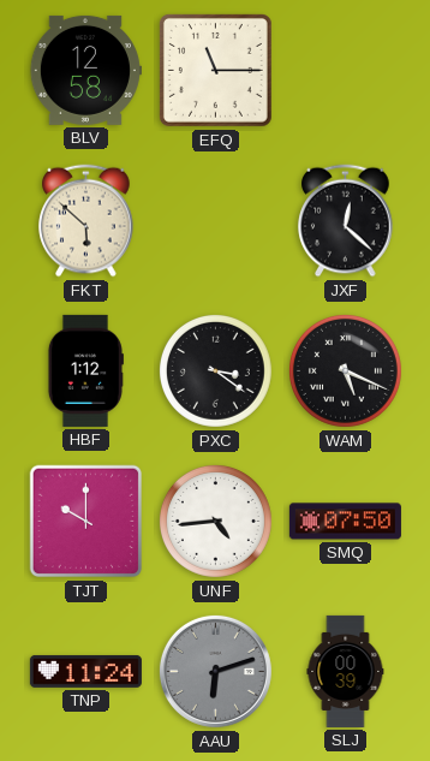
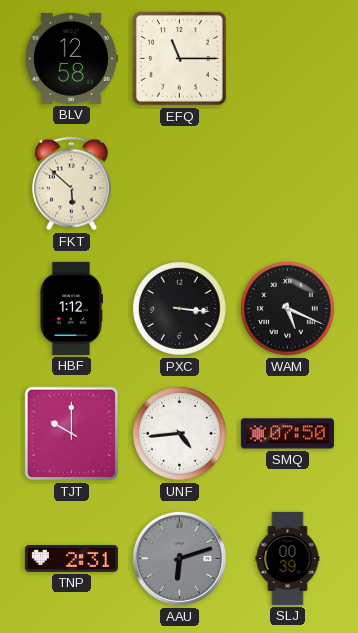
JXF: 12:22 -> none (346, 221)
PXC: 3:21 -> 3:16 (179, 308)
TNP: 11:24 -> 2:31 (71, 558)
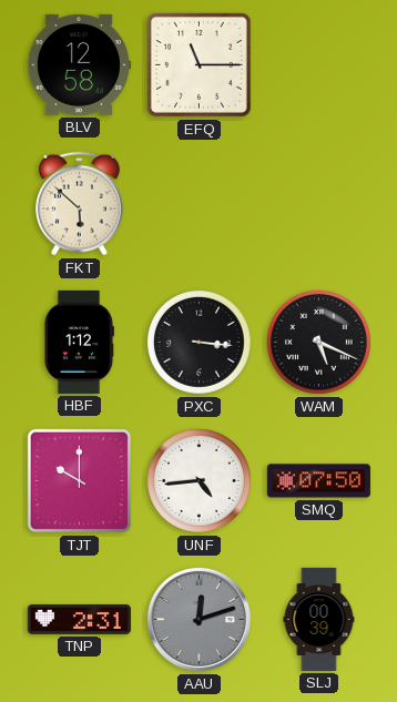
AAU: 6:12 -> 12:12 (198, 619)
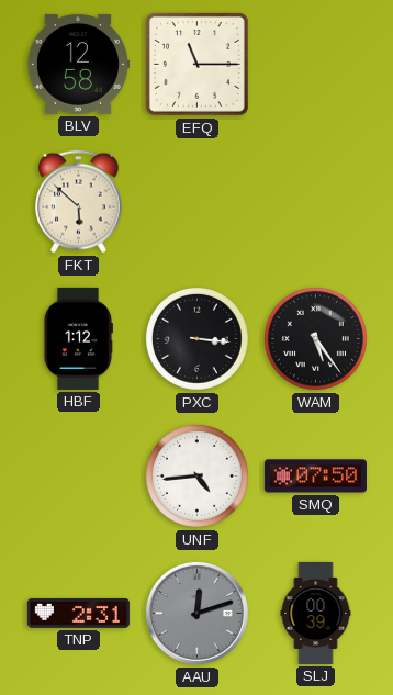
WAM: 5:19 -> 5:24 (315, 338)
TJT: 10:00 -> none (80, 481)
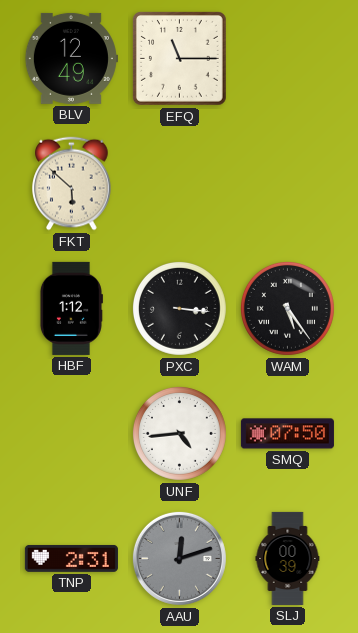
BLV: 12:58 -> 12:49 (71, 58)
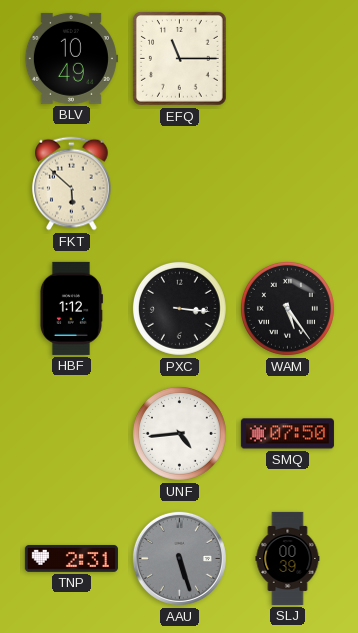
BLV: 12:49 -> 10:49 (71, 58)
AAU: 12:12 -> 5:27 (179, 558)
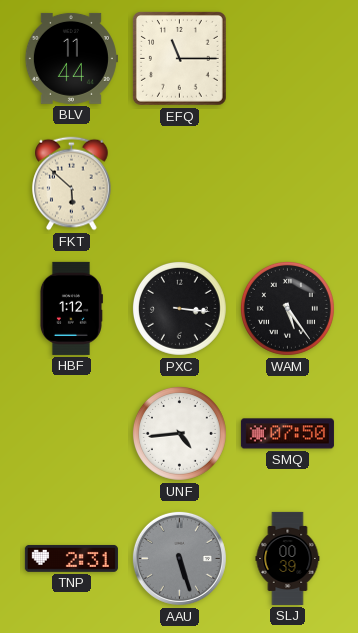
BLV: 10:49 -> 11:44 (71, 58)
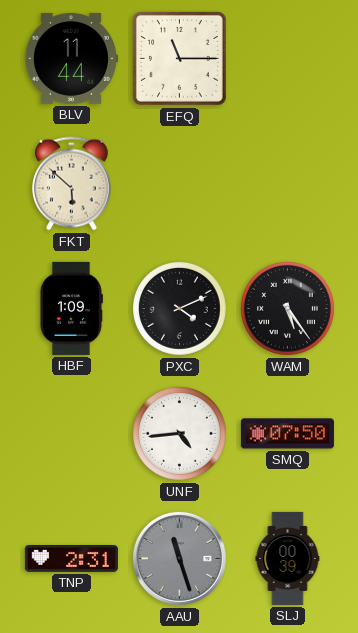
HBF: 1:12 -> 1:09 (71, 308)
PXC: 3:16 -> 4:11 (179, 308)
AAU: 5:27 -> 11:27 (179, 558)
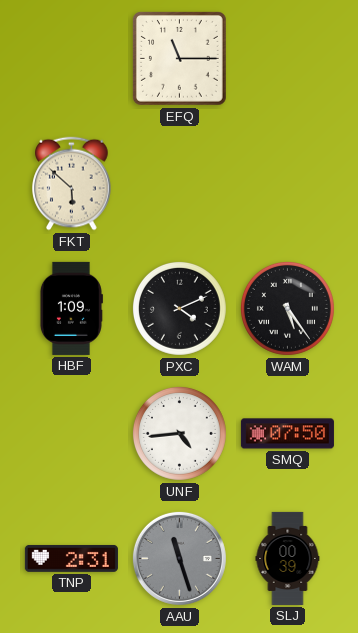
BLV: 11:44 -> none (71, 58)
